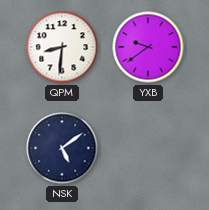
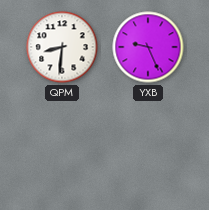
YXB: 9:39 -> 9:26 (148, 47)
NSK: 5:09 -> none (62, 148)
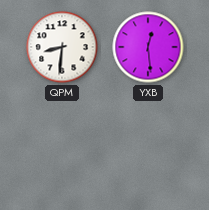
YXB: 9:26 -> 12:29 (148, 47)
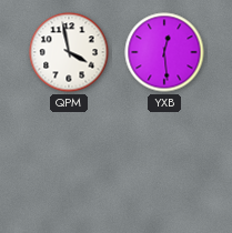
QPM: 8:31 -> 3:58 (69, 52)
